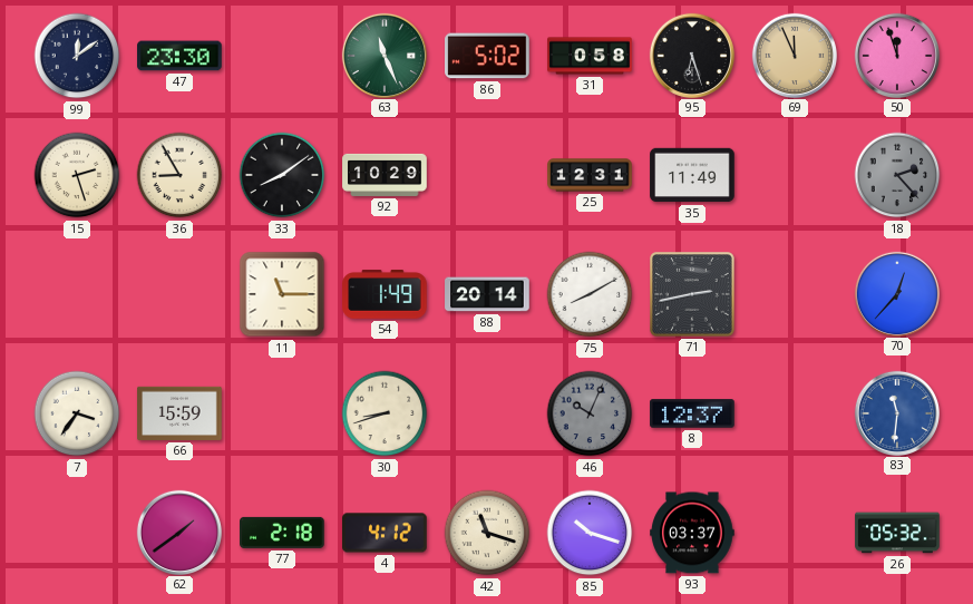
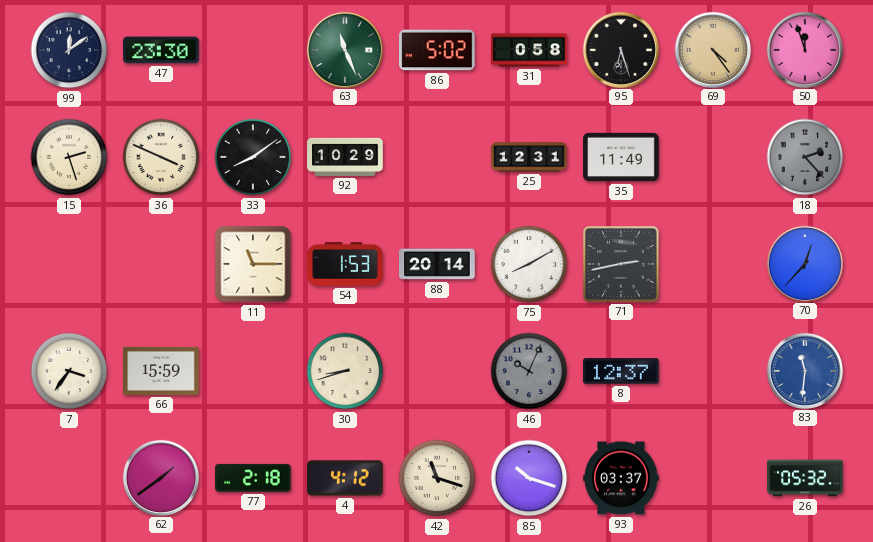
69: 11:56 -> 4:24 (712, 49)
36: 8:55 -> 3:49 (161, 157)
54: 1:49 -> 1:53 (345, 264)
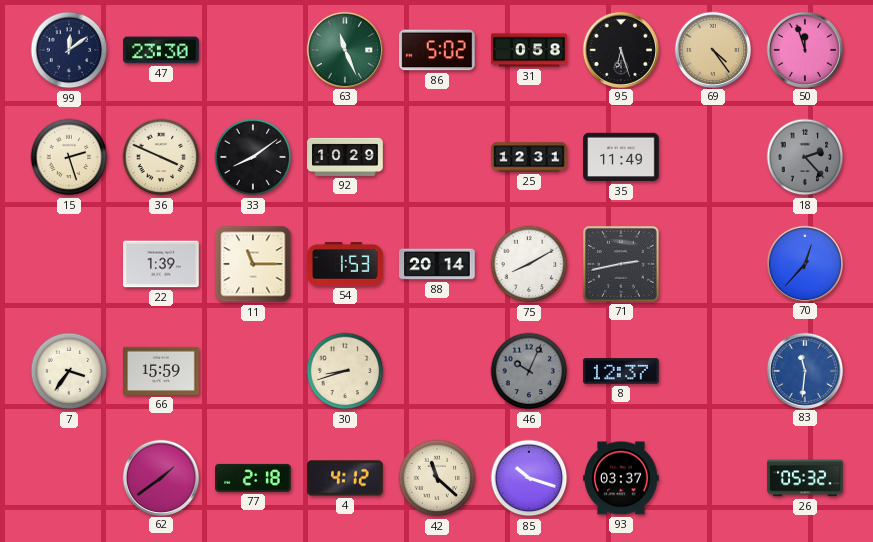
22: none -> 1:39 (161, 264)
42: 11:18 -> 11:22 (437, 478)
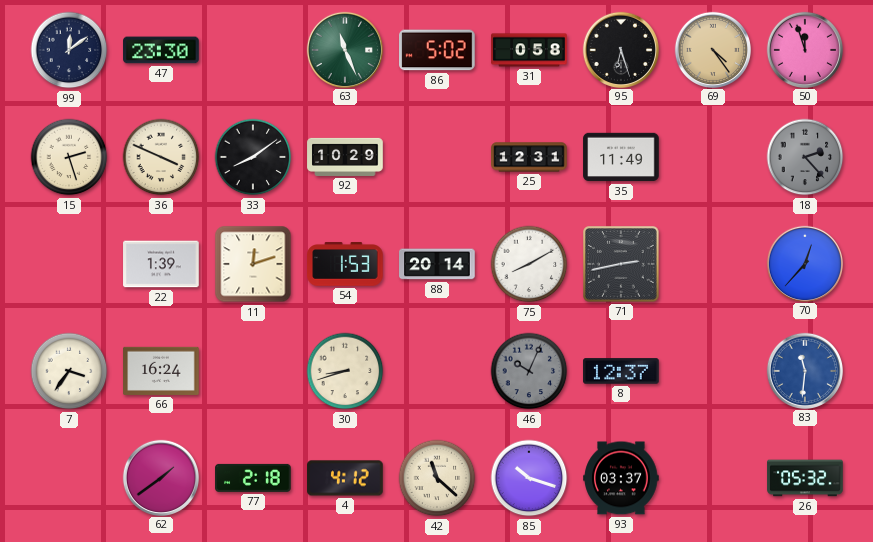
11: 11:15 -> 12:12 (253, 264)
66: 15:59 -> 16:24 (161, 371)
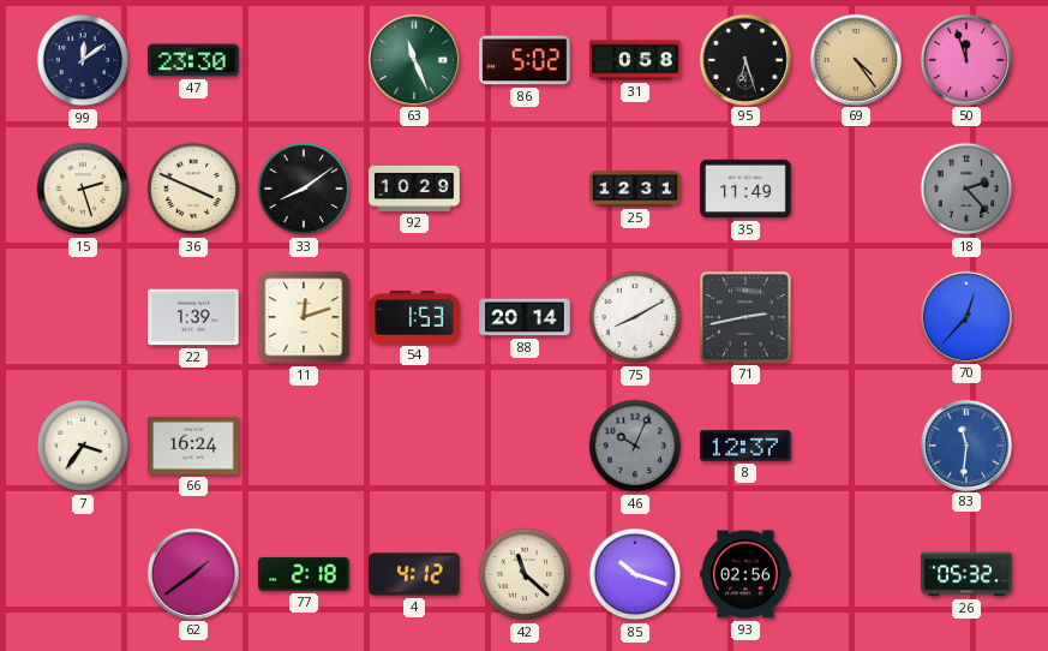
30: 8:42 -> none (345, 371)
93: 03:37 -> 02:56 (745, 574)
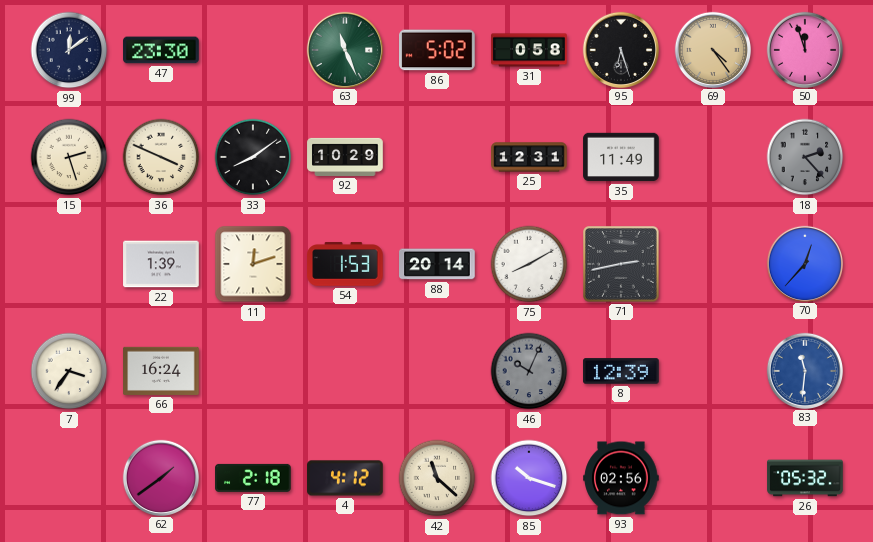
8: 12:37 -> 12:39 (621, 371)
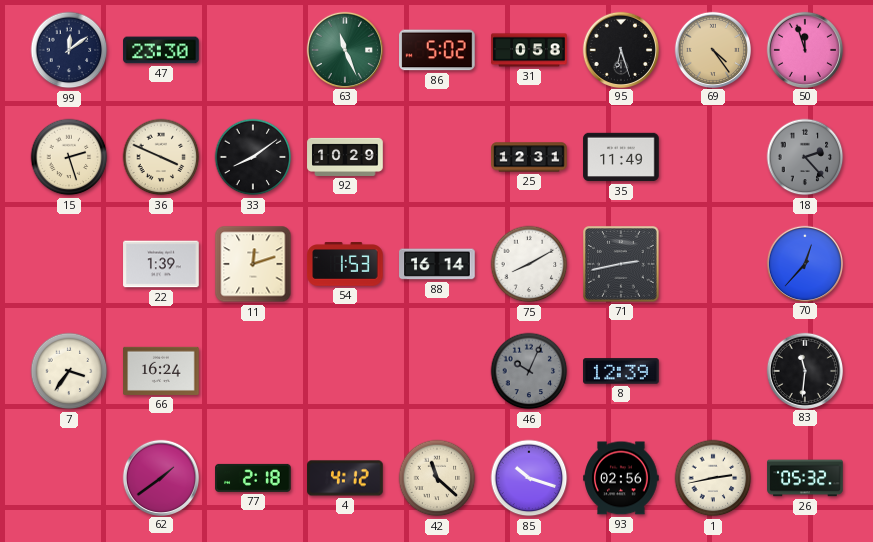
88: 20:14 -> 16:14 (437, 264)
83 dial: blue -> black (804, 370)
1: none -> 2:43 (713, 478)
